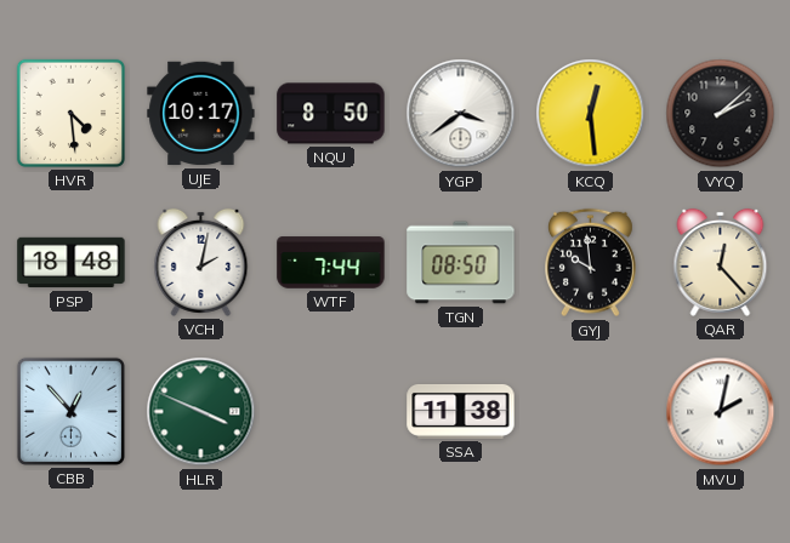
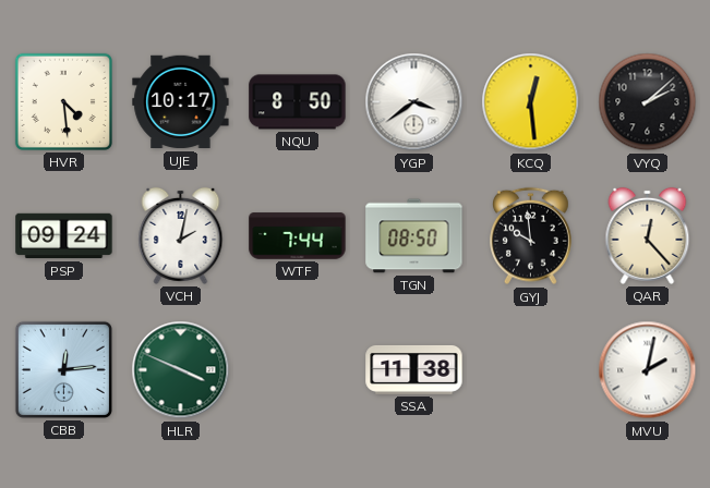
PSP: 18:48 -> 09:24 (64, 236)
CBB: 12:53 -> 12:14 (63, 369)
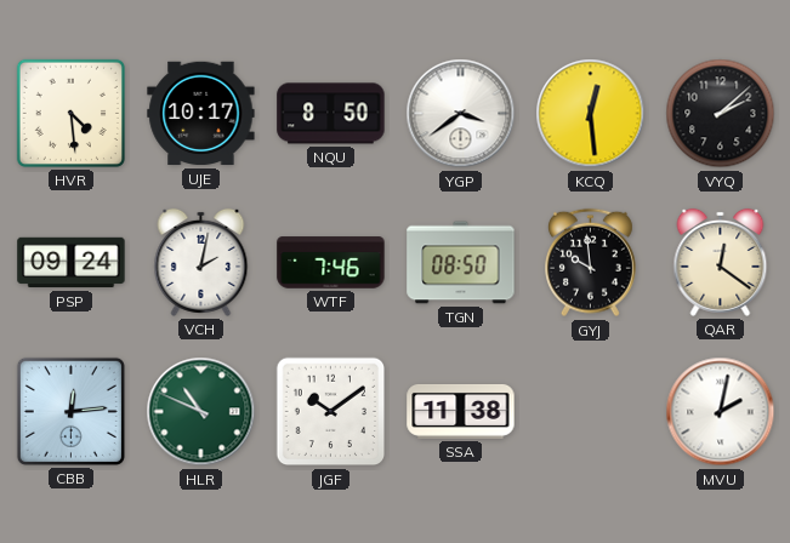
WTF: 7:44 -> 7:46 (331, 263)
QAR: 12:23 -> 12:21 (721, 262)
HLR: 3:49 -> 10:49 (201, 412)
JGF: none -> 10:09 (331, 412)
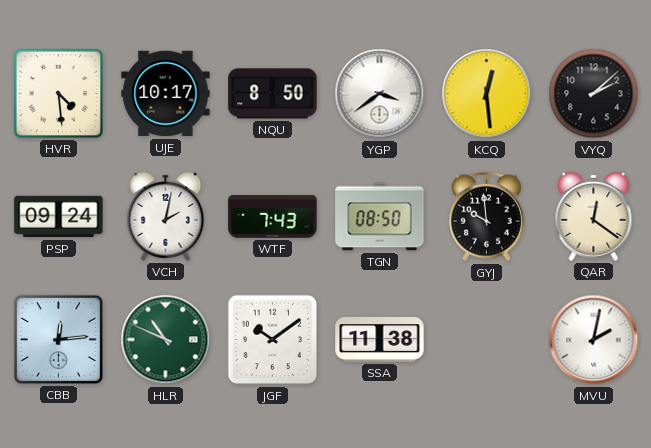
WTF: 7:46 -> 7:43 (273, 217)
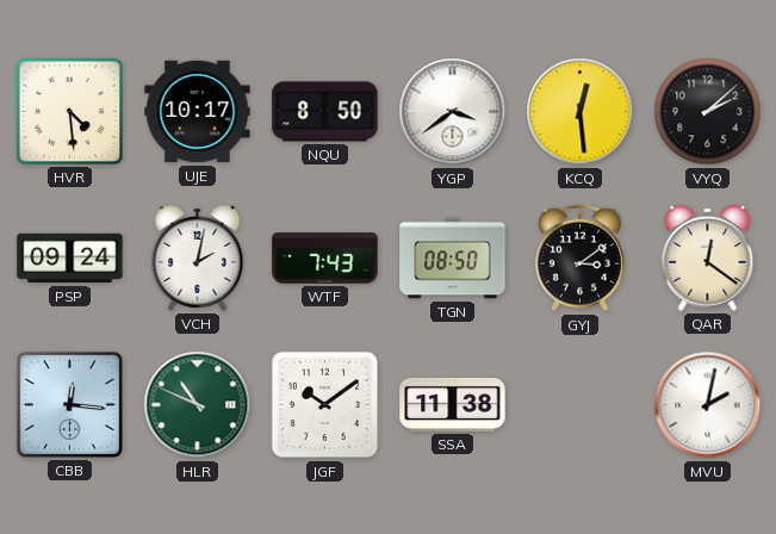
GYJ: 9:59 -> 3:09 (581, 259)
CBB: 12:14 -> 12:16 (69, 404)
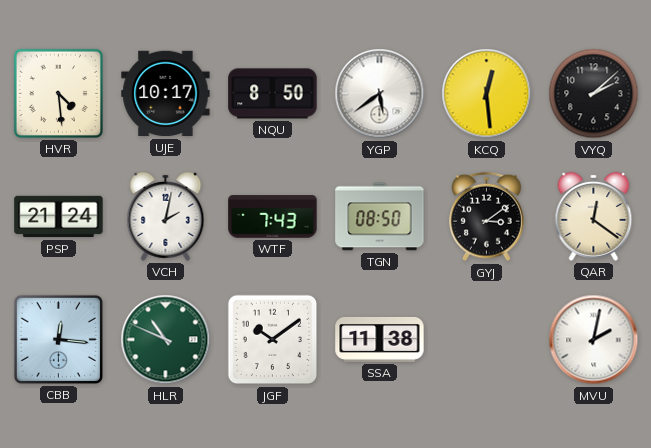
YGP: 3:39 -> 5:39 (380, 94)
PSP: 09:24 -> 21:24 (59, 217)
